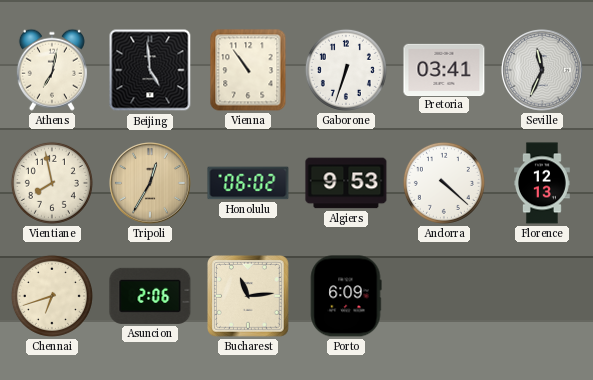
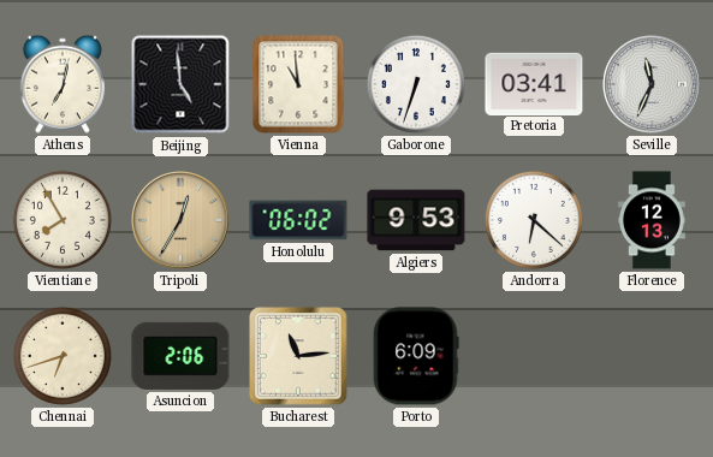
Vienna: 10:54 -> 10:59 (298, 84)
Vientiane: 7:58 -> 7:55 (63, 220)
Andorra: 4:22 -> 6:22 (534, 220)
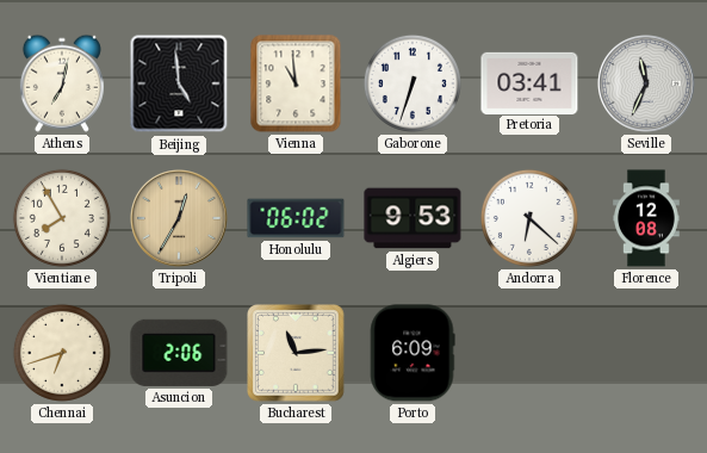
Florence: 12:13 -> 12:08 (647, 218)
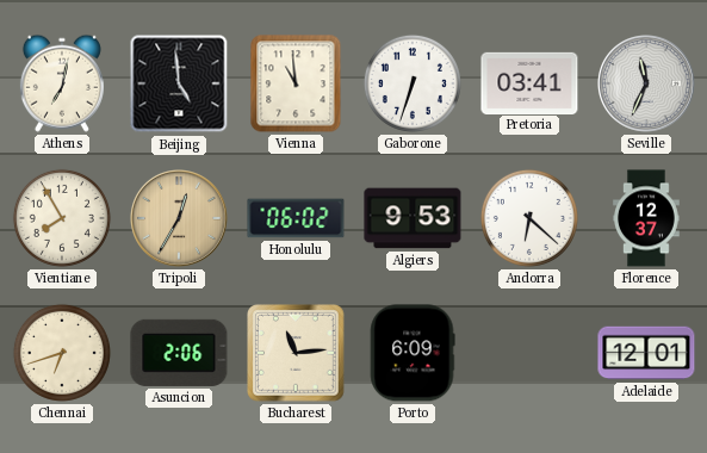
Florence: 12:08 -> 12:37 (647, 218)
Adelaide: none -> 12:01 (646, 353)
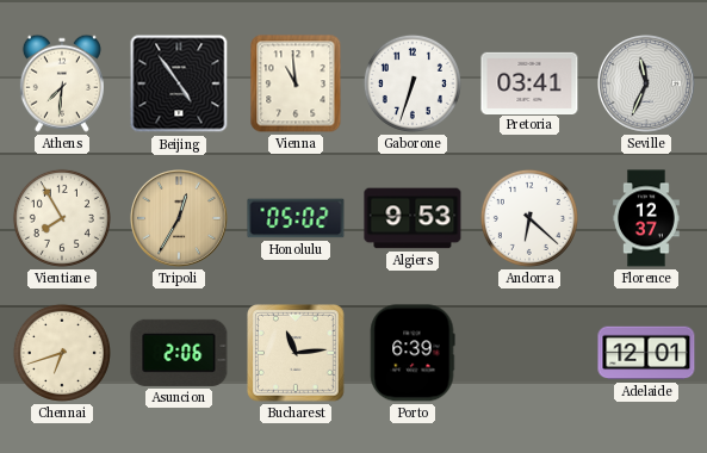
Athens: 7:02 -> 7:31 (62, 83)
Beijing: 4:59 -> 4:54 (179, 83)
Honolulu: 06:02 -> 05:02 (296, 218)
Porto: 6:09 -> 6:39 (413, 353)
